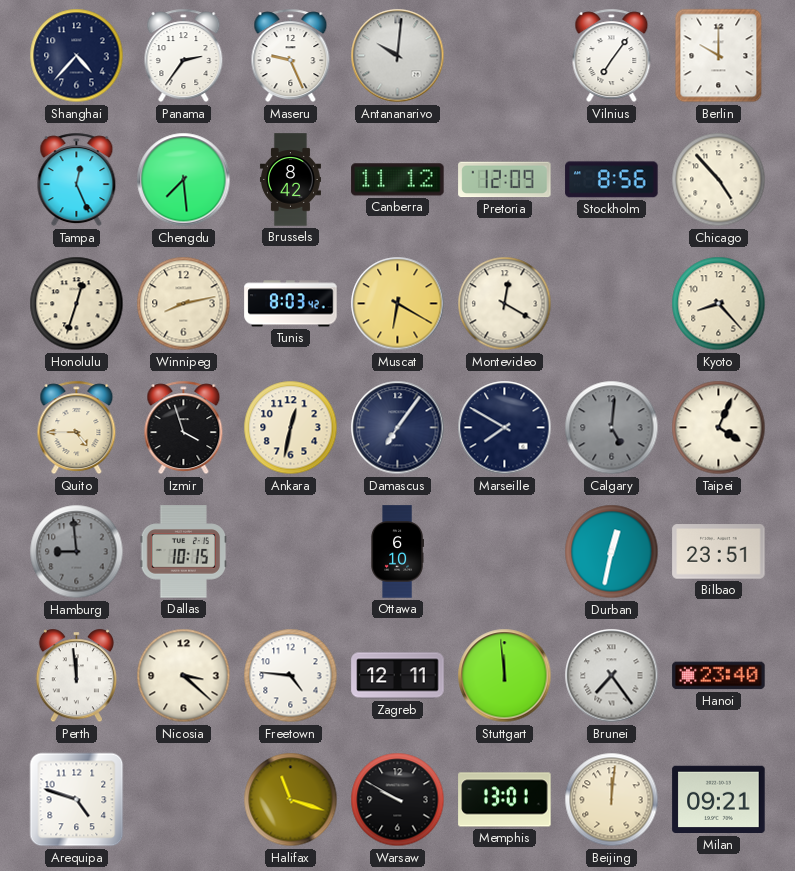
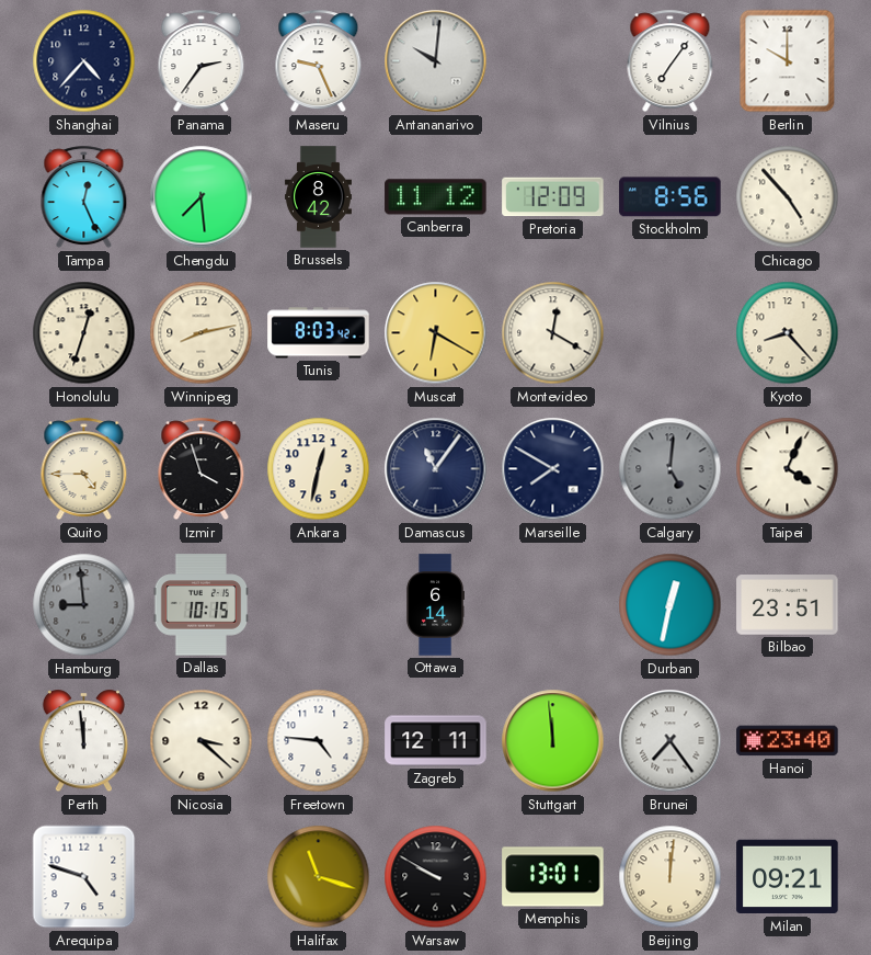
Damascus: 7:06 -> 11:06 (436, 469)
Ottawa: 6:10 -> 6:14 (435, 605)
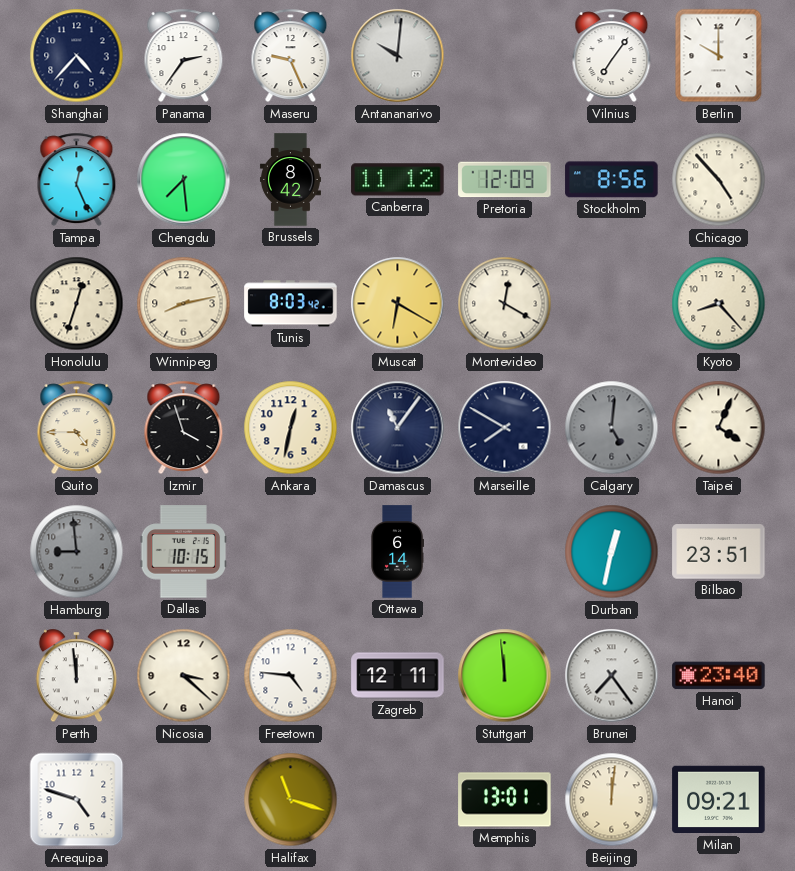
Warsaw: 9:50 -> none (436, 877)
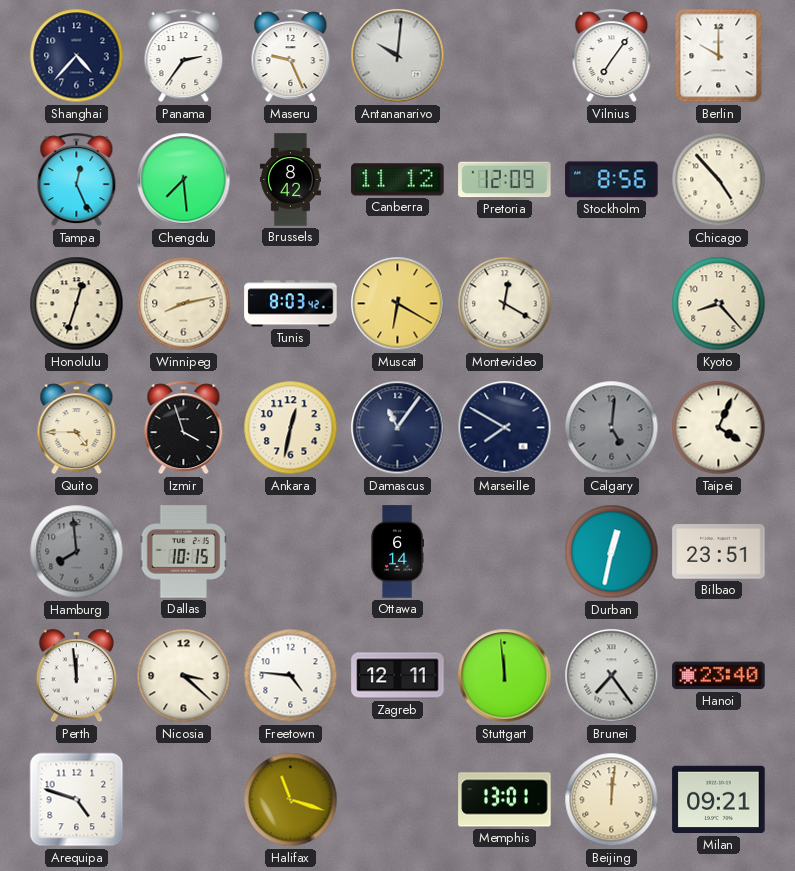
Hamburg: 8:59 -> 7:59 (77, 552)
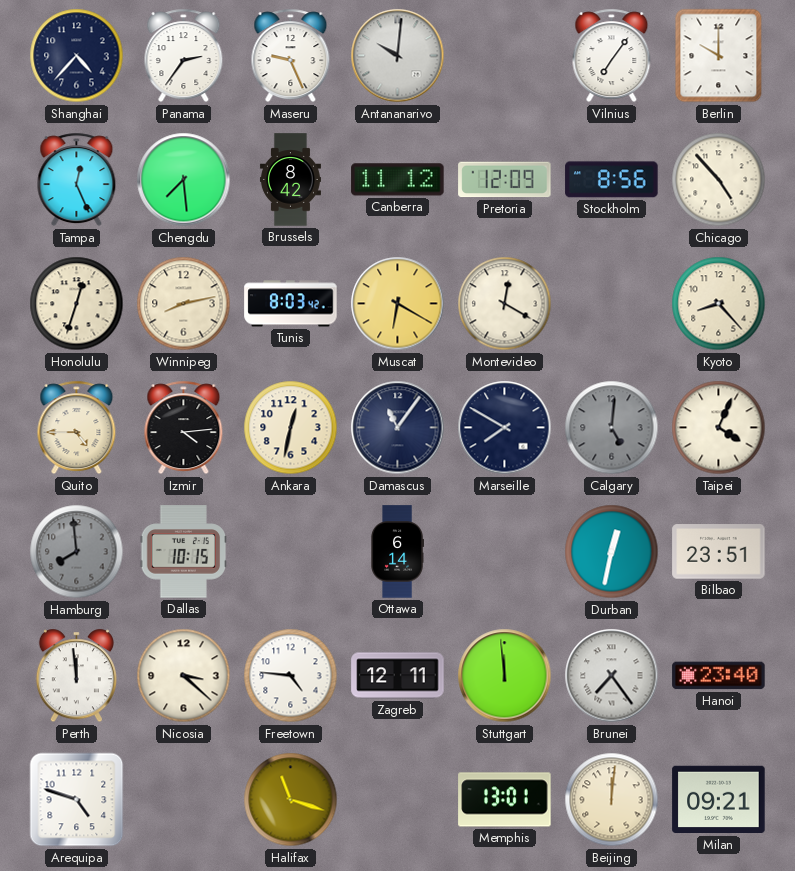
Izmir: 3:57 -> 4:14 (184, 428)
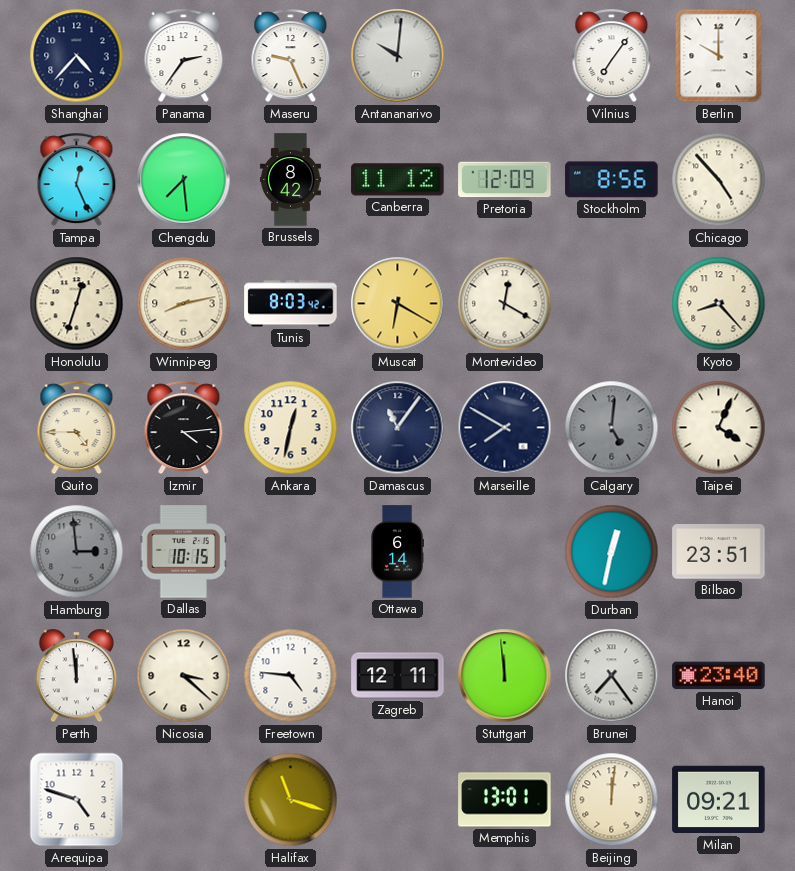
Hamburg: 7:59 -> 2:59 (77, 552)
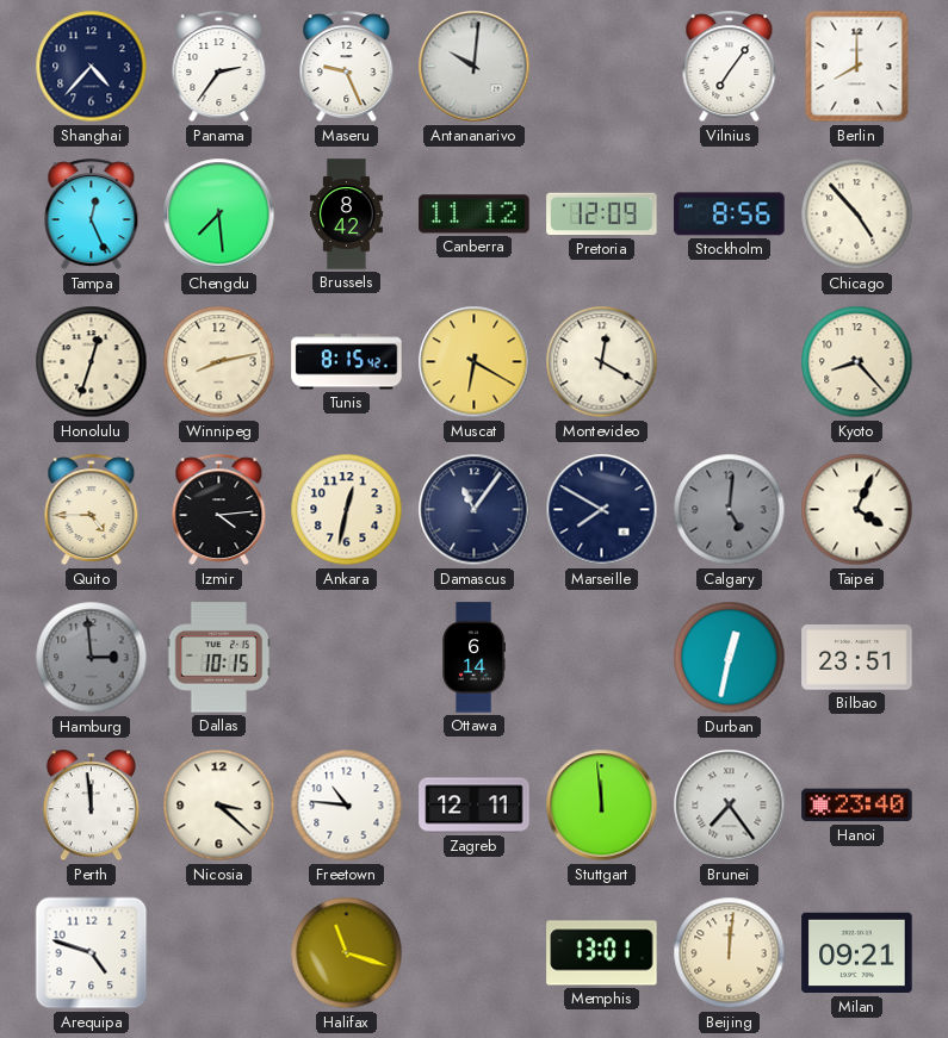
Berlin: 10:00 -> 8:00 (857, 67)
Tunis: 8:03 -> 8:15 (347, 362)
Freetown: 4:46 -> 10:46 (347, 806)
